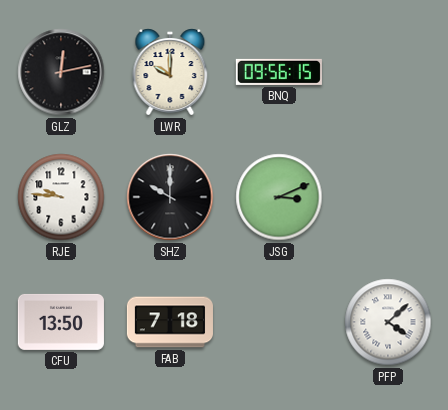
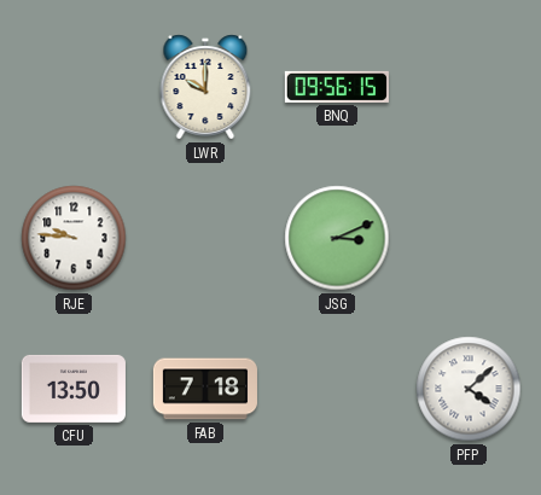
GLZ: 12:13 -> none (61, 72)
SHZ: 10:00 -> none (170, 197)
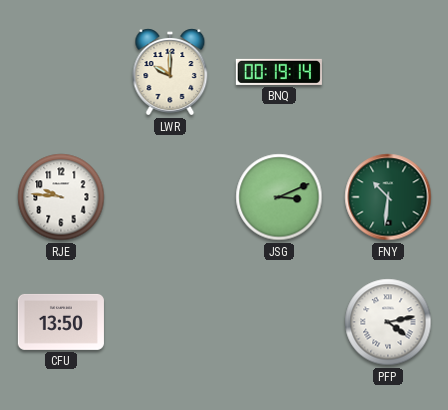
BNQ: 09:56 -> 00:19 (279, 72)
FNY: none -> 10:31 (388, 197)
FAB: 7:18 -> none (205, 389)
PFP: 4:08 -> 4:13 (388, 322)
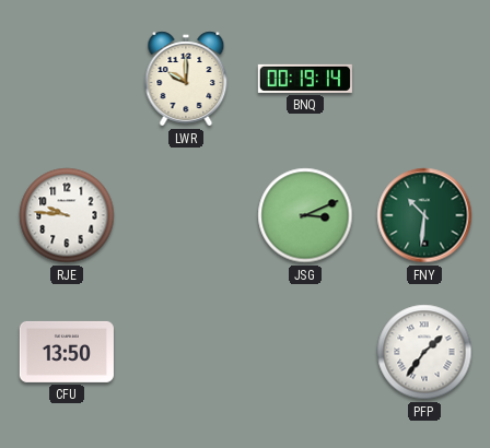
PFP: 4:13 -> 1:36 (424, 352)
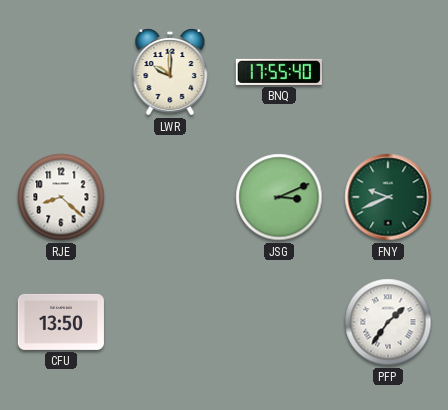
BNQ: 00:19 -> 17:55 (279, 72)
RJE: 9:46 -> 8:22 (61, 197)
FNY: 10:31 -> 9:41 (388, 197)
